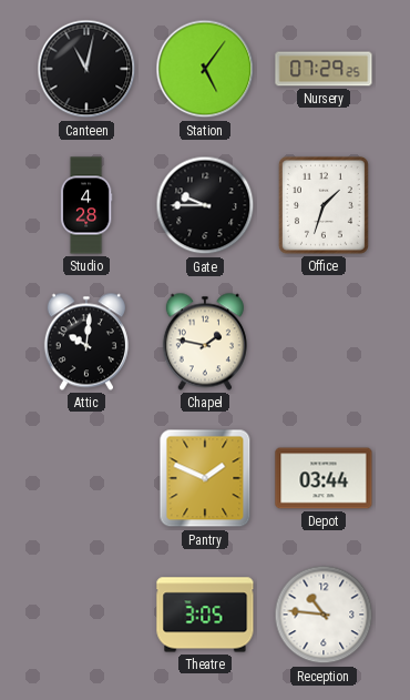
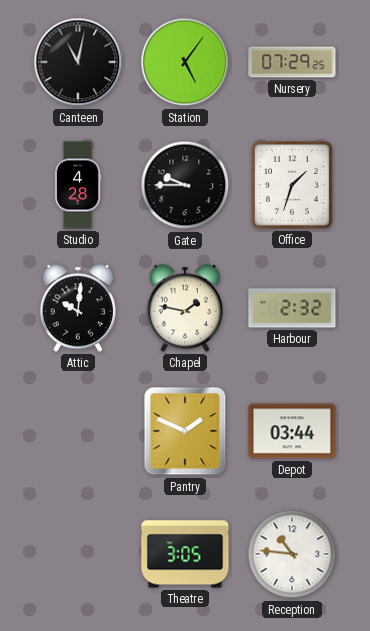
Harbour: none -> 2:32 (292, 308)
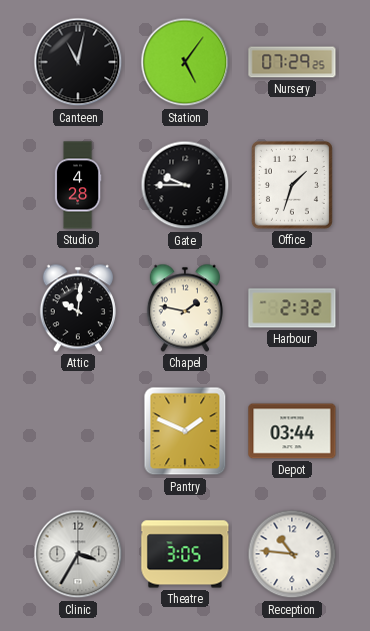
Clinic: none -> 3:35 (78, 554)
